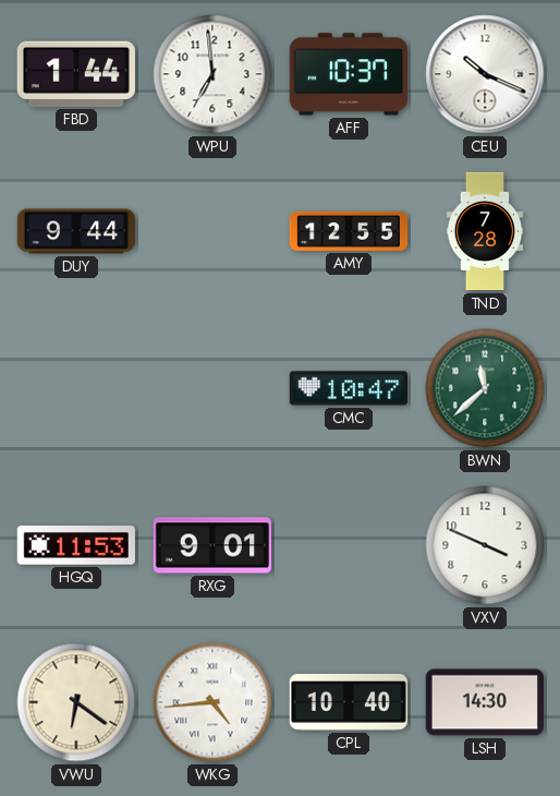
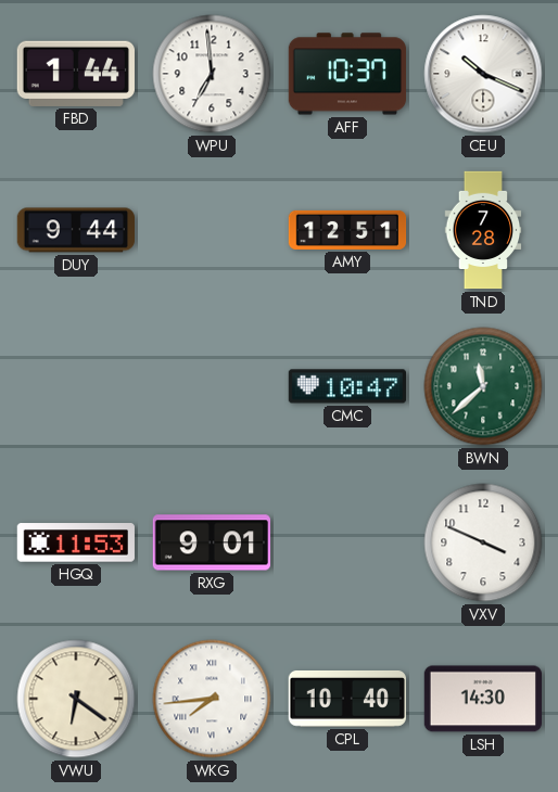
AMY: 12:55 -> 12:51 (347, 230)
WKG: 4:44 -> 7:44 (212, 699)
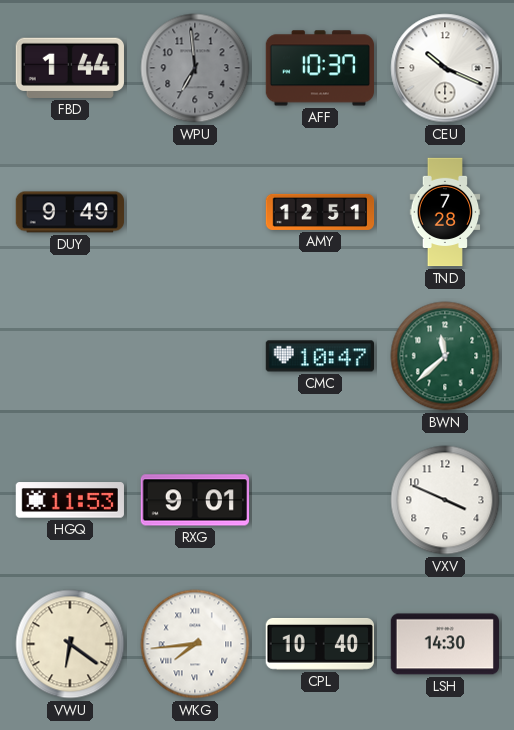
WPU dial: white -> grey (195, 68)
DUY: 9:44 -> 9:49 (69, 212)
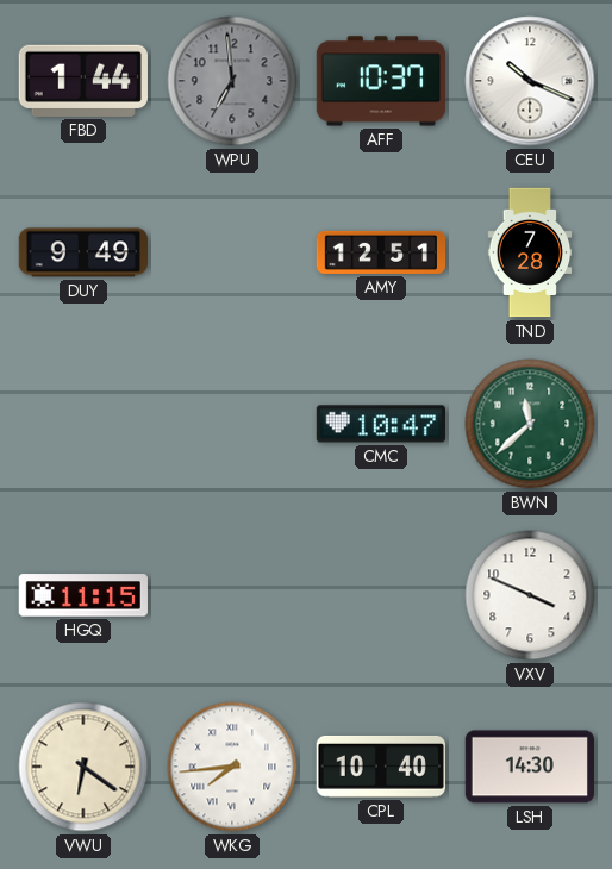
HGQ: 11:53 -> 11:15 (82, 595)
RXG: 9:01 -> none (194, 500)
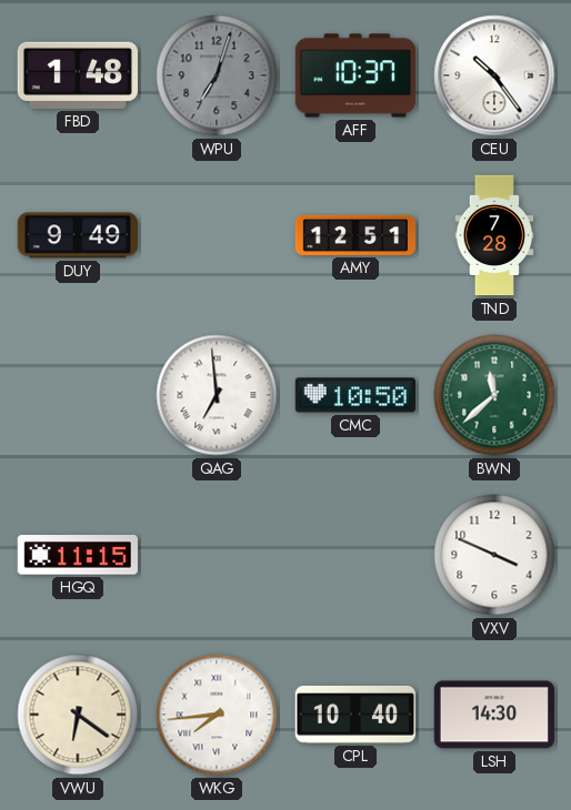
FBD: 1:44 -> 1:48 (78, 75)
WPU: 6:59 -> 7:03 (217, 75)
CEU: 10:19 -> 10:24 (494, 75)
QAG: none -> 6:59 (217, 395)
CMC: 10:47 -> 10:50 (354, 395)
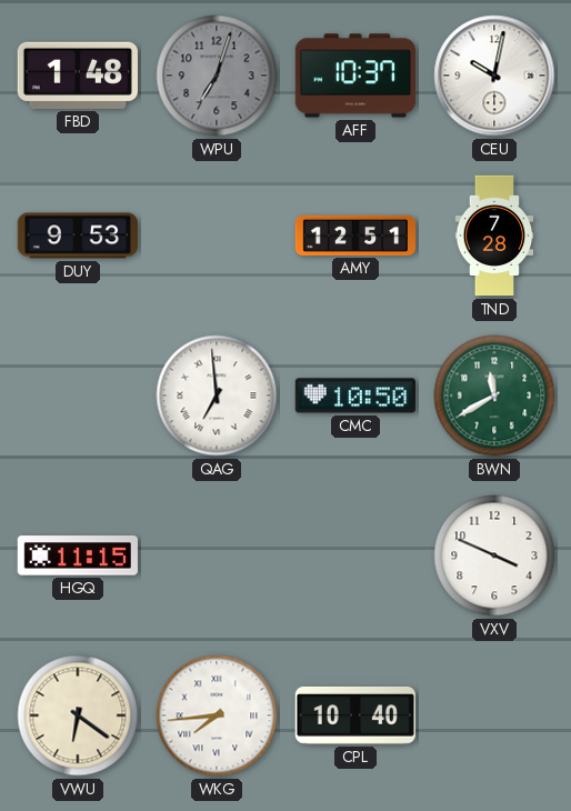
CEU: 10:24 -> 10:02 (494, 76)
DUY: 9:49 -> 9:53 (77, 236)
BWN: 11:38 -> 11:40 (494, 396)
LSH: 14:30 -> none (493, 715)
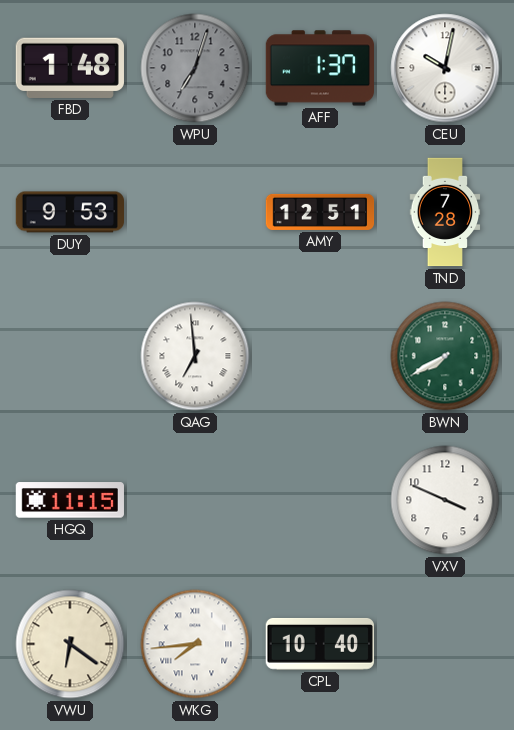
AFF: 10:37 -> 1:37 (319, 68)
CMC: 10:50 -> none (354, 396)
BWN: 11:40 -> 7:40 (445, 356)
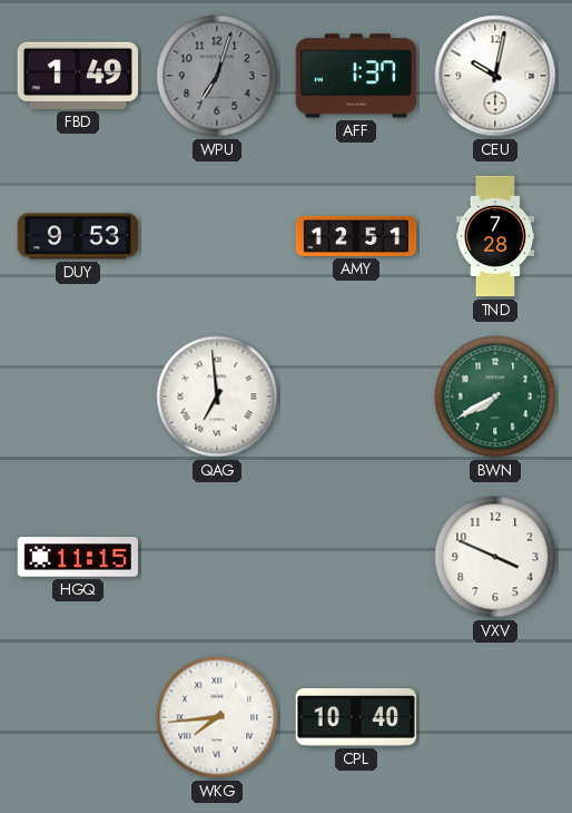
FBD: 1:48 -> 1:49 (78, 76)
VWU: 6:21 -> none (70, 644)
